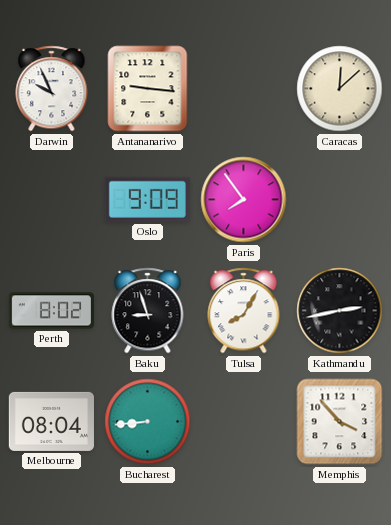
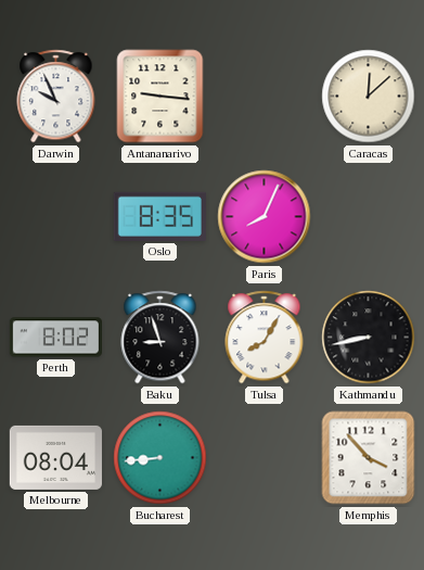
Oslo: 9:09 -> 8:35 (159, 216)
Paris: 7:54 -> 8:04 (265, 217)
Kathmandu: 2:43 -> 8:43 (369, 338)
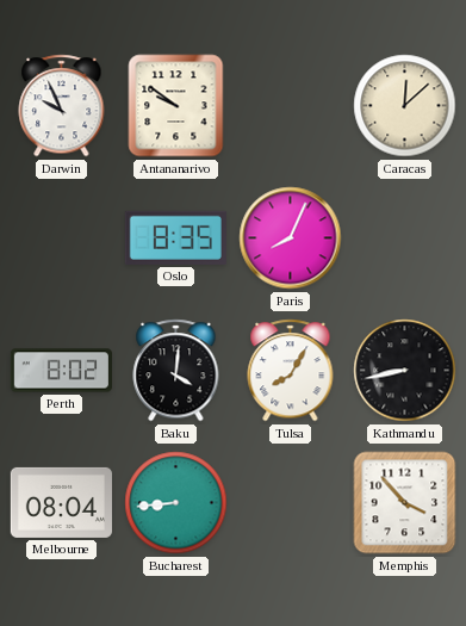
Antananarivo: 9:16 -> 9:51 (176, 106)
Baku: 8:57 -> 4:01 (176, 371)
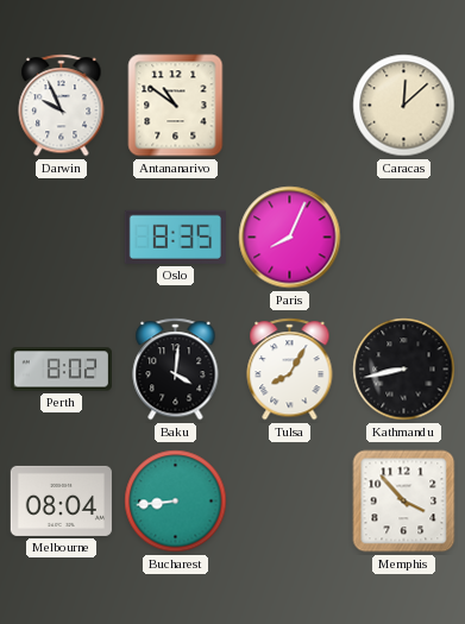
Antananarivo: 9:51 -> 10:51 (176, 106)
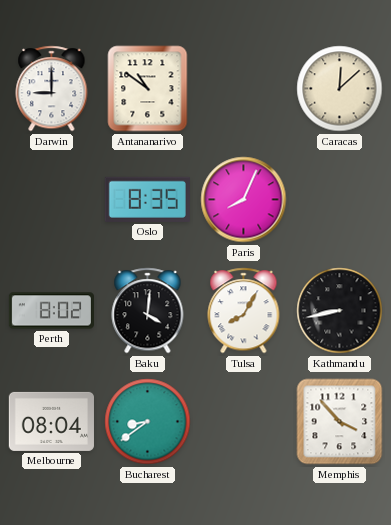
Darwin: 9:56 -> 9:00 (52, 89)
Bucharest: 8:44 -> 8:39 (148, 422)
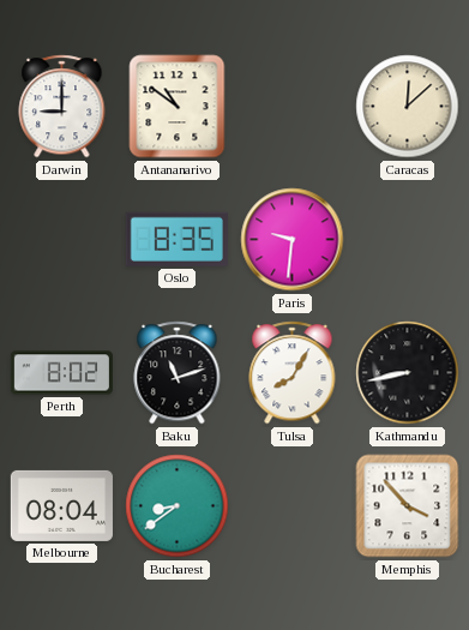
Paris: 8:04 -> 9:31 (293, 240)
Baku: 4:01 -> 11:12 (178, 373)
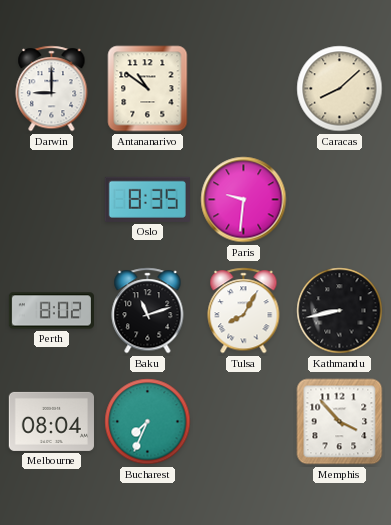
Caracas: 12:08 -> 8:08 (340, 89)
Bucharest: 8:39 -> 7:34 (148, 422)
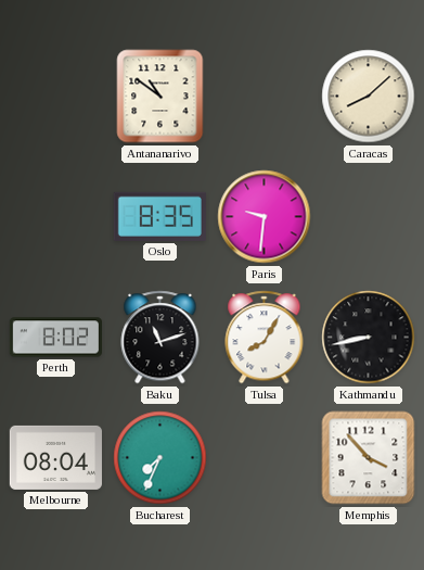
Darwin: 9:00 -> none (52, 89)
